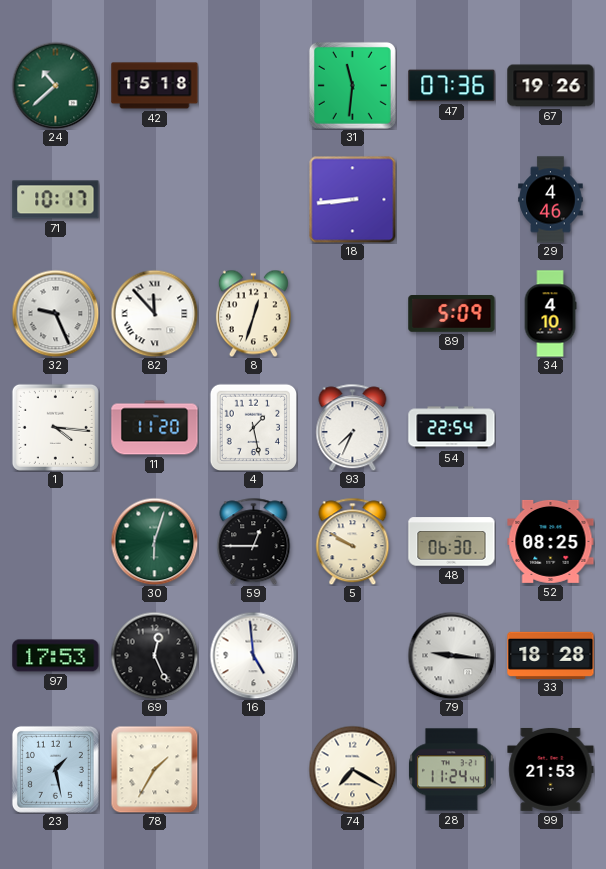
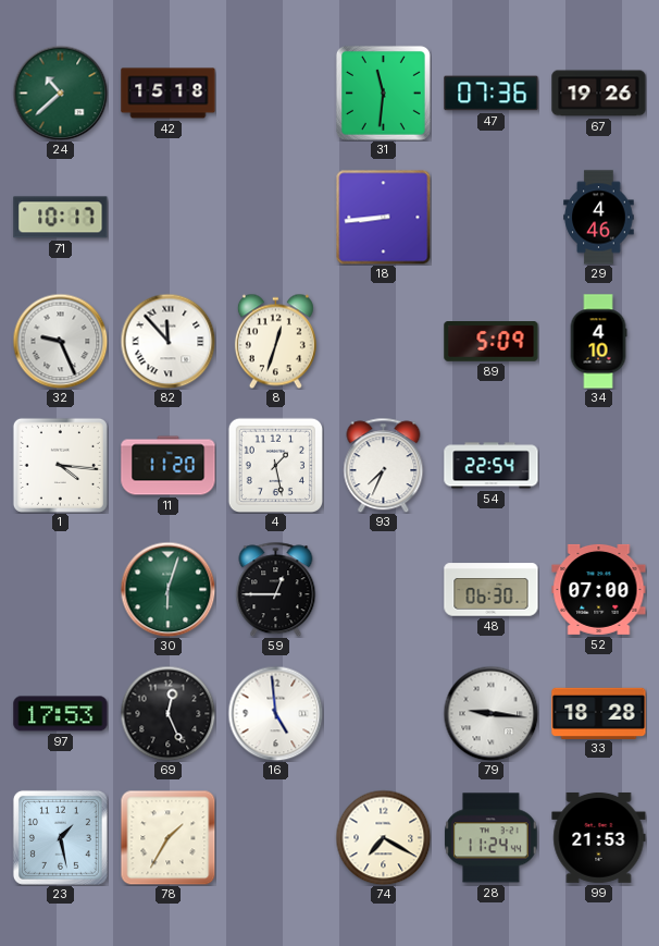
5: 9:50 -> none (353, 541)
52: 08:25 -> 07:00 (599, 589)
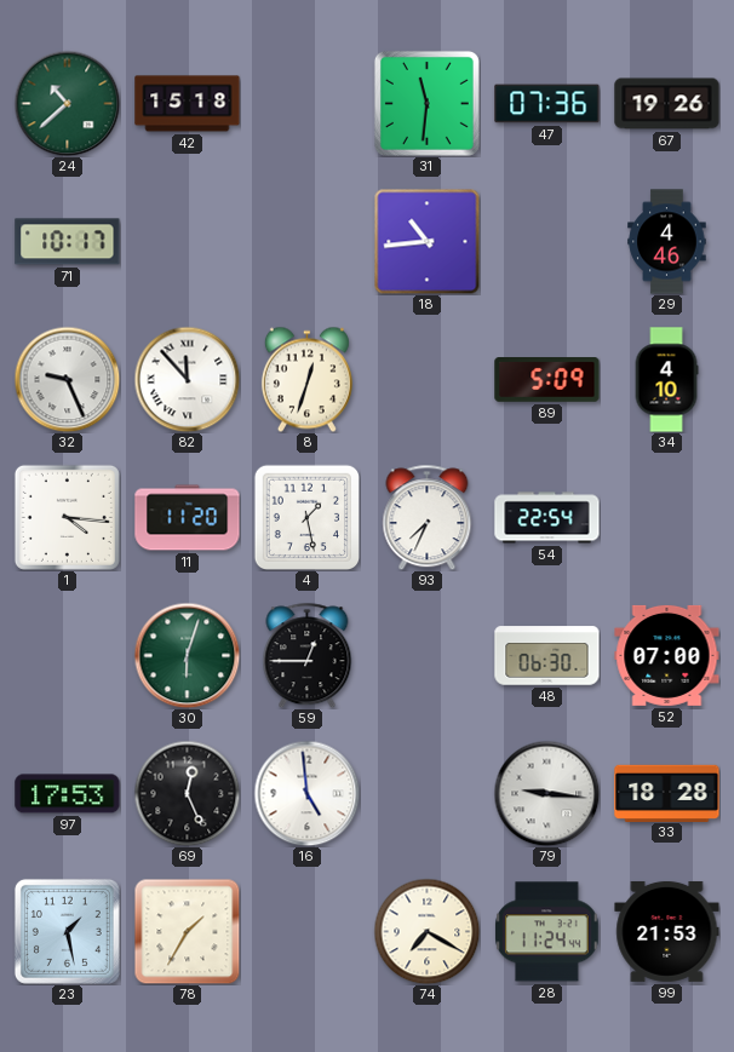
18: 8:44 -> 10:44 (426, 241)
